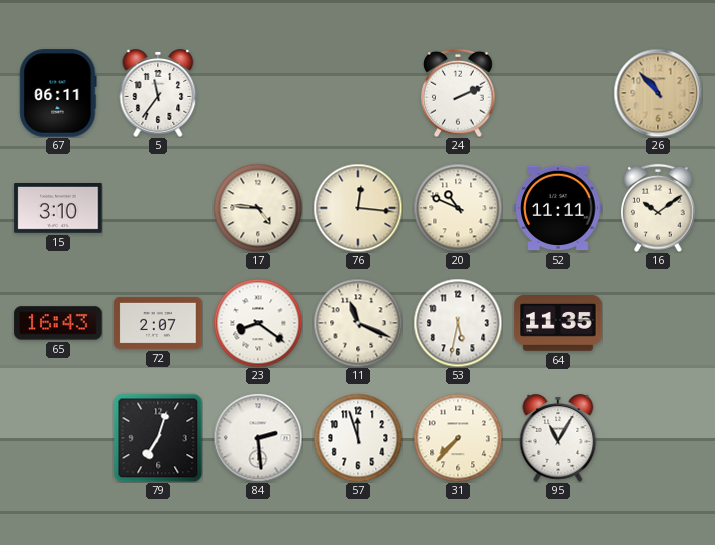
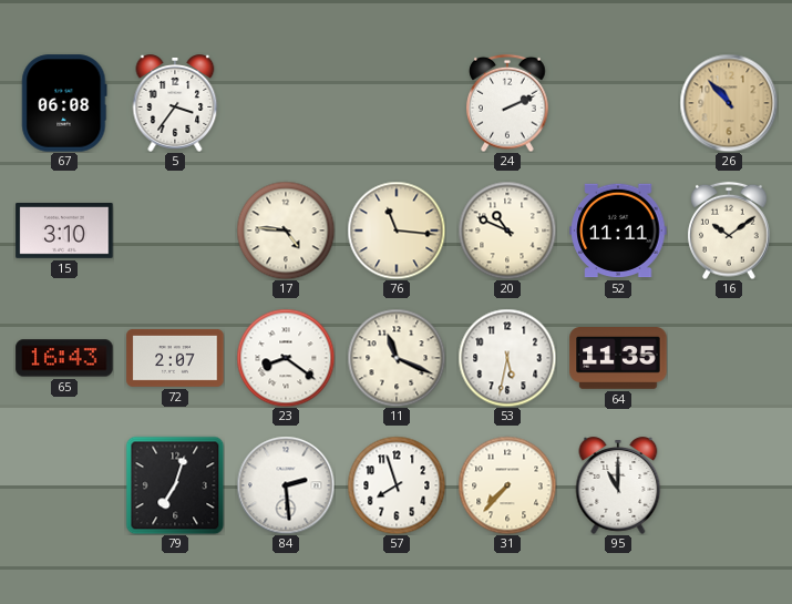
67: 06:11 -> 06:08 (64, 103)
5: 11:36 -> 3:36 (175, 103)
76: 12:16 -> 11:16 (397, 231)
57: 11:57 -> 7:57 (397, 485)
95: 11:05 -> 11:00 (618, 485)
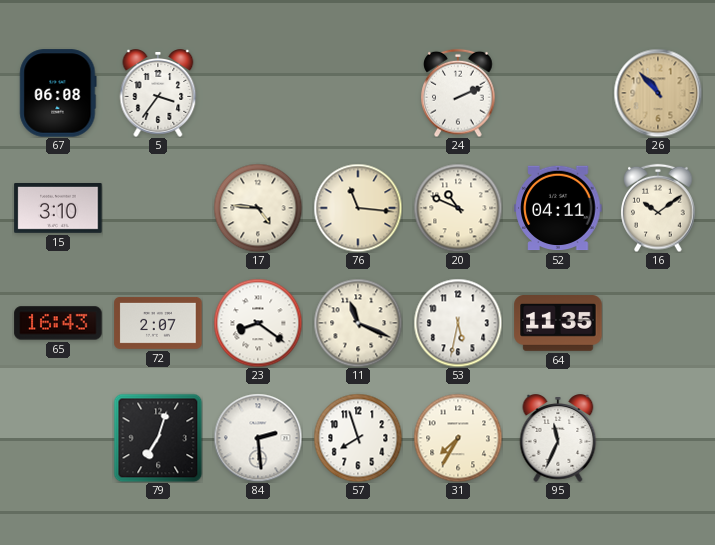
52: 11:11 -> 04:11 (558, 208)
31: 7:37 -> 7:35 (458, 438)
95: 11:00 -> 11:34 (558, 438)
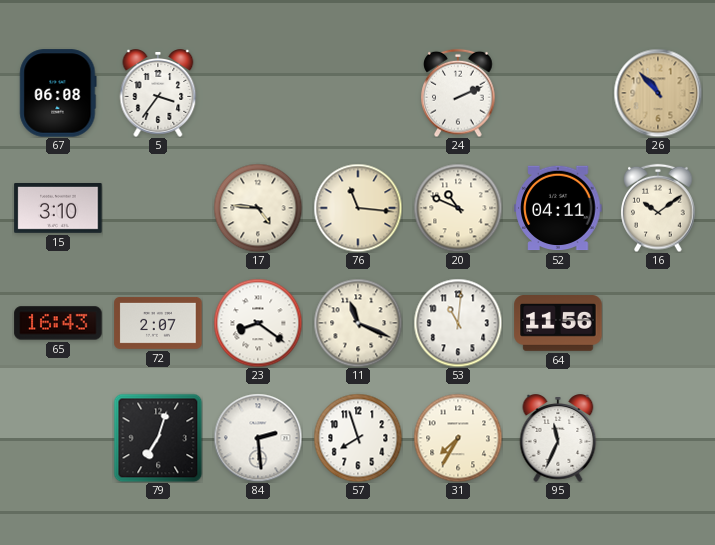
53: 5:32 -> 11:01 (458, 323)
64: 11:35 -> 11:56 (558, 324)
